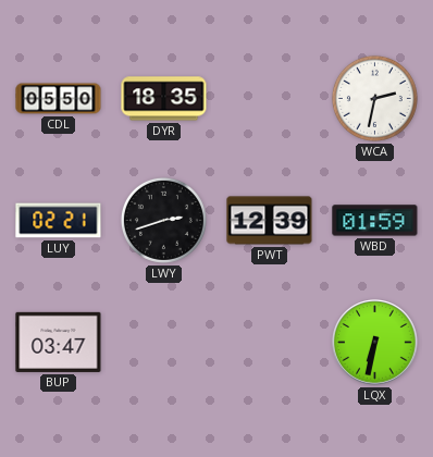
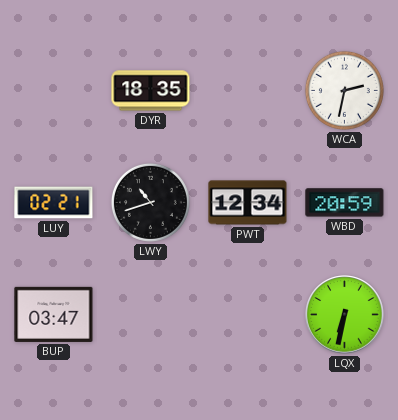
CDL: 05:50 -> none (59, 99)
LWY: 2:42 -> 10:42 (150, 202)
PWT: 12:39 -> 12:34 (248, 203)
WBD: 01:59 -> 20:59 (345, 203)
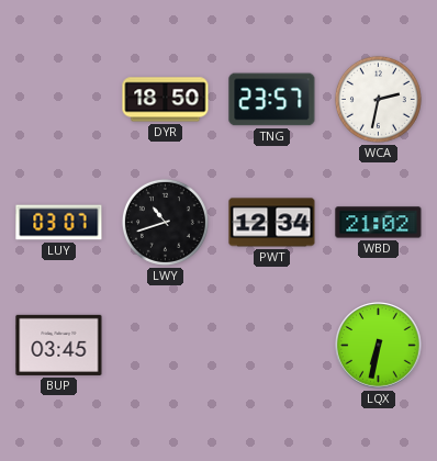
DYR: 18:35 -> 18:50 (166, 100)
TNG: none -> 23:57 (272, 100)
LUY: 02:21 -> 03:07 (59, 223)
WBD: 20:59 -> 21:02 (379, 223)
BUP: 03:47 -> 03:45 (59, 345)
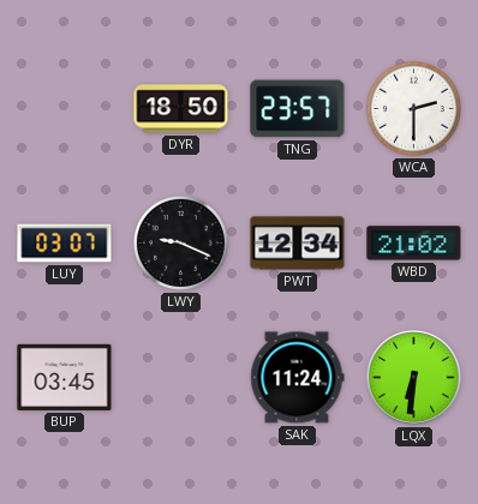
WCA: 2:32 -> 2:30 (413, 108)
LWY: 10:42 -> 9:19 (180, 242)
SAK: none -> 11:24 (298, 378)
LQX: 6:32 -> 6:31 (414, 378)
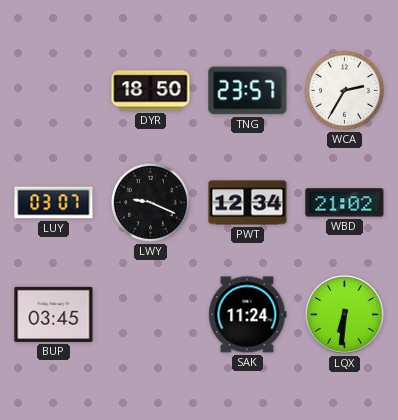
WCA: 2:30 -> 2:35 (344, 90)
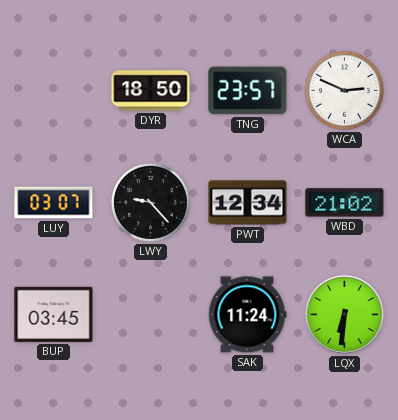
WCA: 2:35 -> 2:49 (344, 90)
LWY: 9:19 -> 9:23 (150, 202)
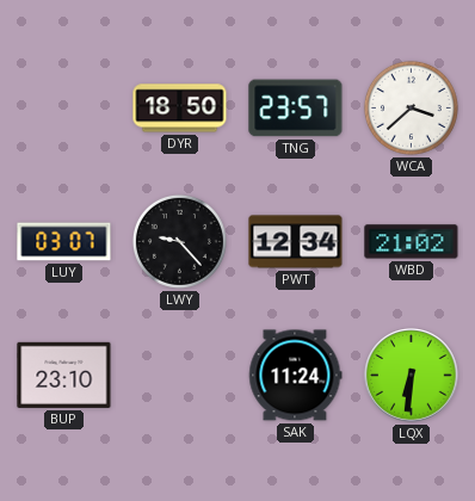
WCA: 2:49 -> 3:38 (411, 107)
BUP: 03:45 -> 23:10 (64, 375)
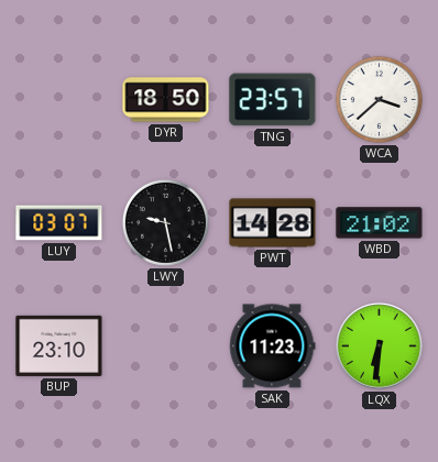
LWY: 9:23 -> 9:28 (165, 222)
PWT: 12:34 -> 14:28 (273, 223)
SAK: 11:24 -> 11:23 (273, 346)
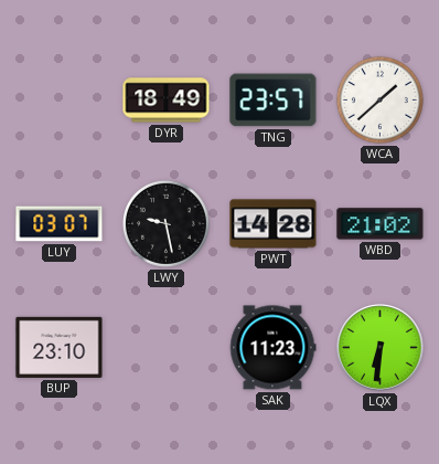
DYR: 18:50 -> 18:49 (167, 101)
WCA: 3:38 -> 1:38 (379, 99)
